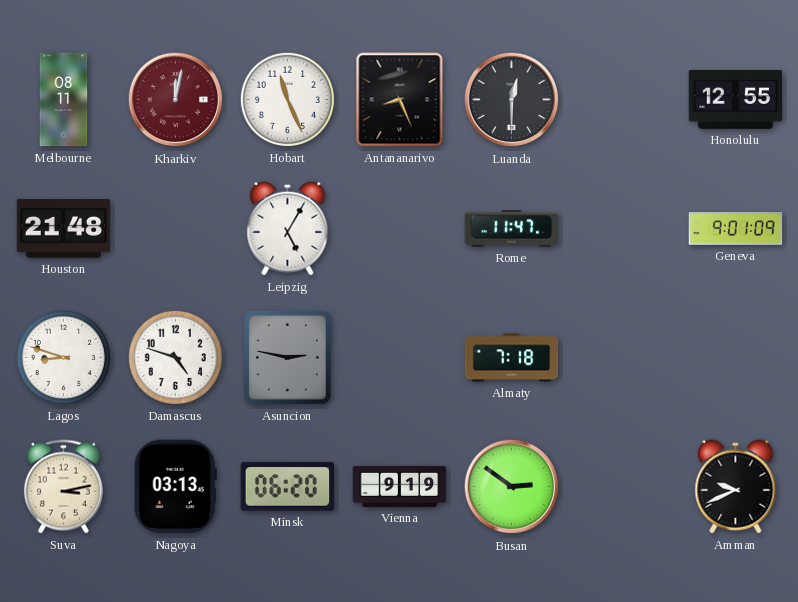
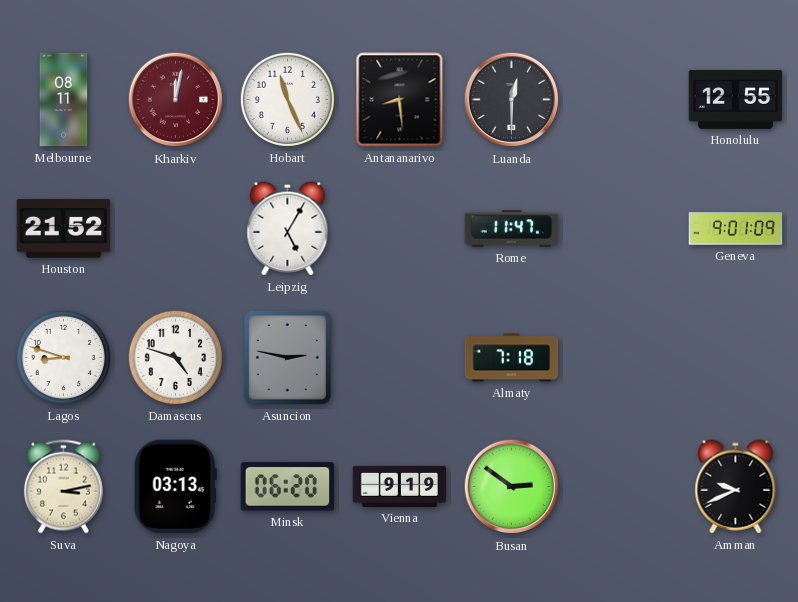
Antananarivo: 8:26 -> 8:29 (400, 100)
Houston: 21:48 -> 21:52 (64, 229)
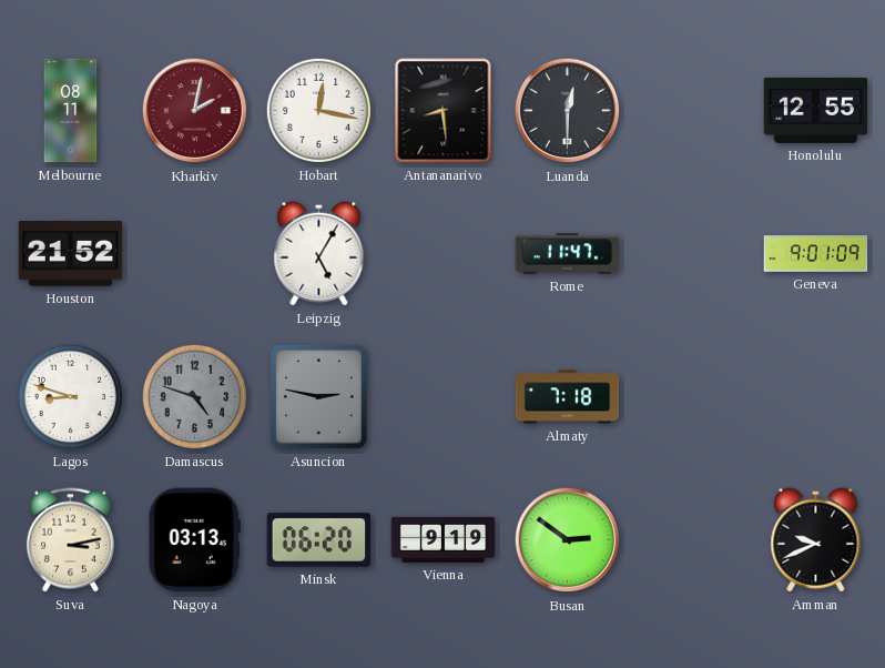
Kharkiv: 12:02 -> 2:02 (195, 111)
Hobart: 11:26 -> 12:17 (318, 110)
Damascus dial: white -> grey (194, 396)
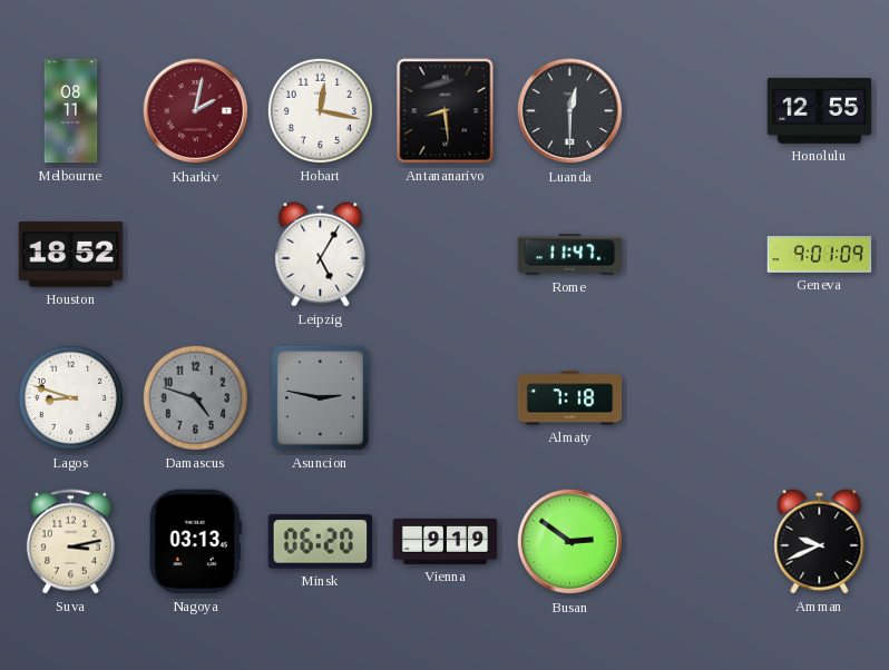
Houston: 21:52 -> 18:52 (71, 255)
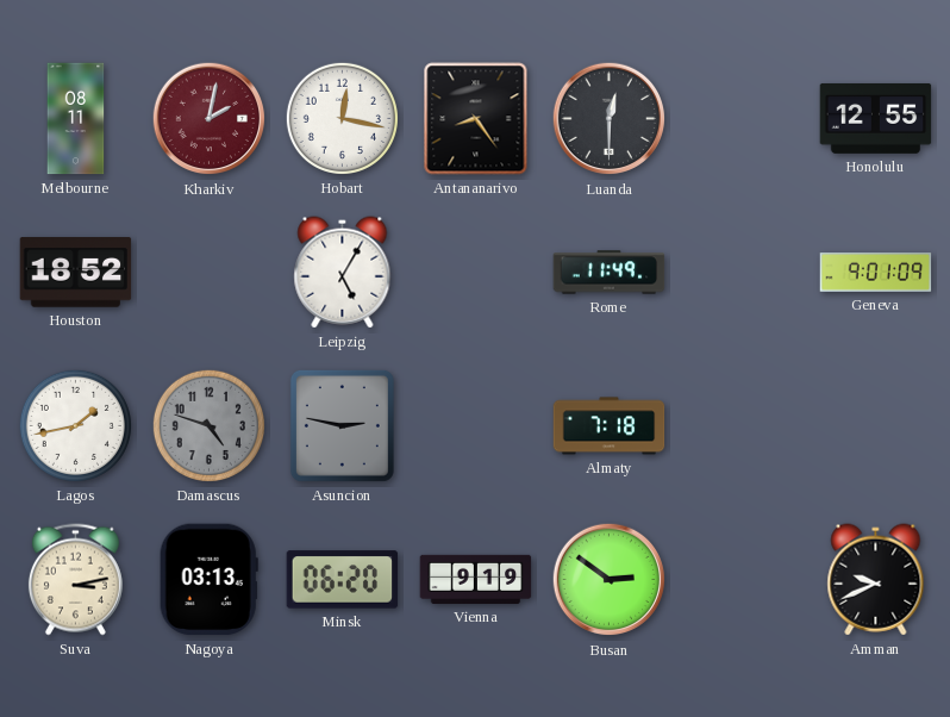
Antananarivo: 8:29 -> 8:24 (476, 119)
Rome: 11:47 -> 11:49 (610, 273)
Lagos: 8:48 -> 1:43 (75, 425)
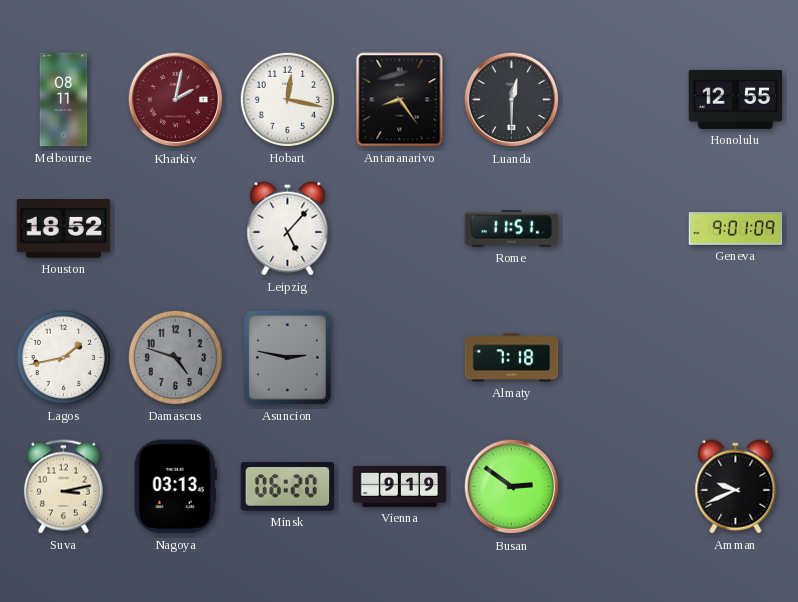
Leipzig: 5:05 -> 5:07 (288, 229)
Rome: 11:49 -> 11:51 (512, 229)
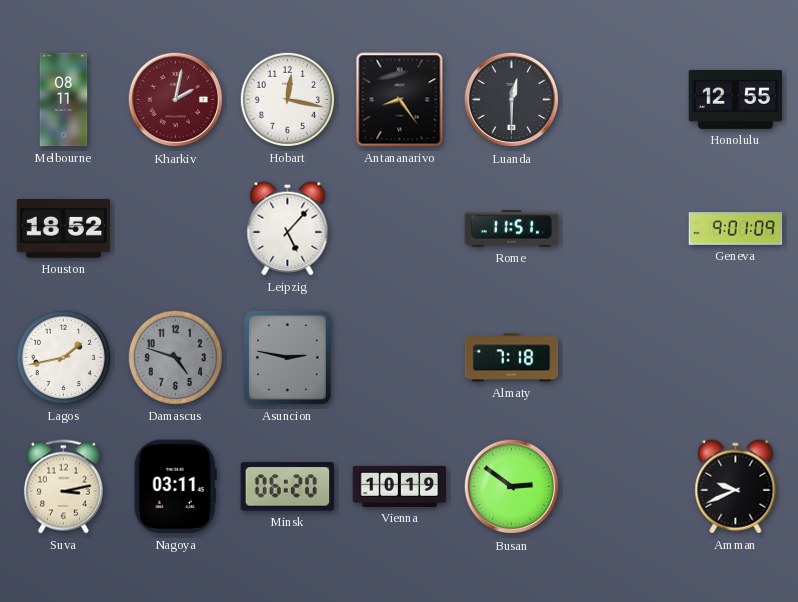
Nagoya: 03:13 -> 03:11 (175, 487)
Vienna: 9:19 -> 10:19 (400, 486)
